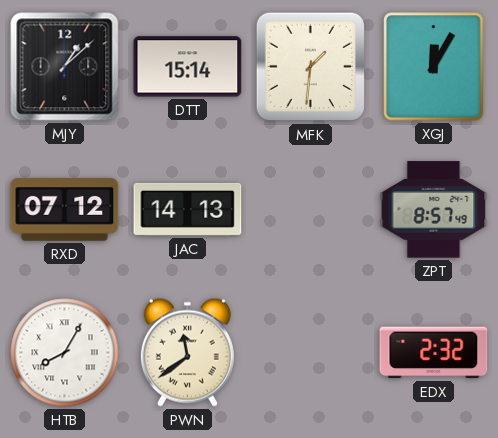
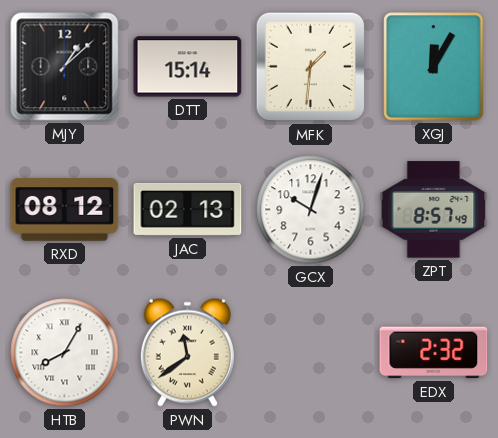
RXD: 07:12 -> 08:12 (65, 210)
JAC: 14:13 -> 02:13 (188, 209)
GCX: none -> 10:03 (311, 210)
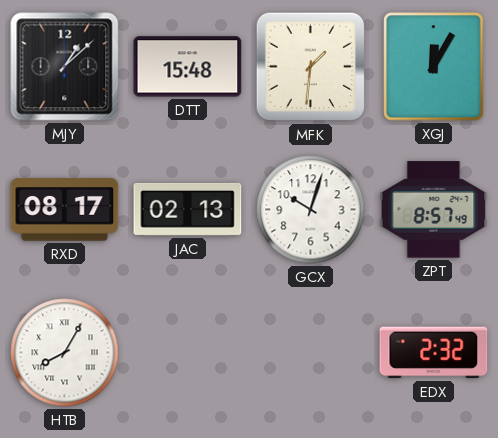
DTT: 15:14 -> 15:48 (188, 67)
RXD: 08:12 -> 08:17 (65, 210)
PWN: 11:39 -> none (187, 352)
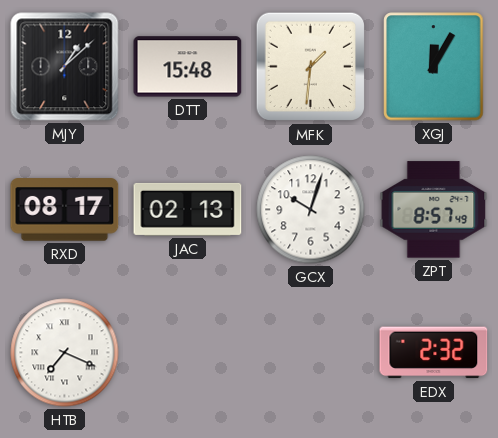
HTB: 8:05 -> 7:19 (65, 353)
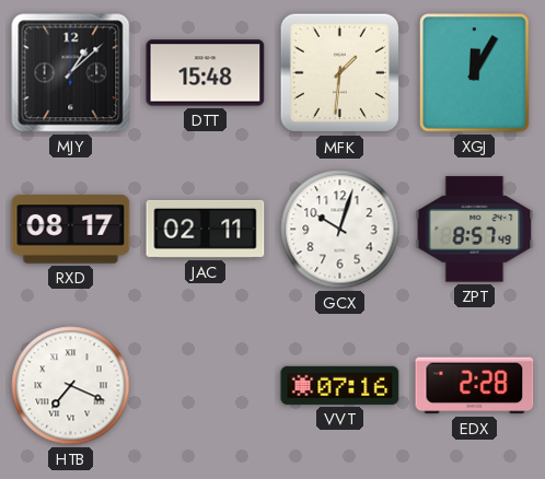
JAC: 02:13 -> 02:11 (206, 229)
VVT: none -> 07:16 (340, 385)
EDX: 2:32 -> 2:28 (475, 386)
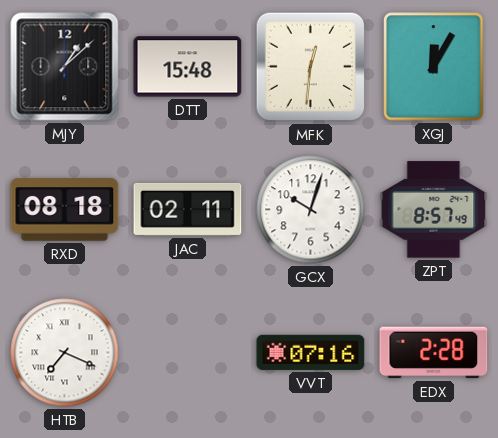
MFK: 1:31 -> 12:31 (311, 67)
RXD: 08:17 -> 08:18 (65, 210)
